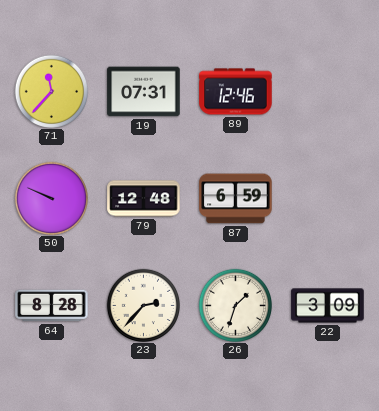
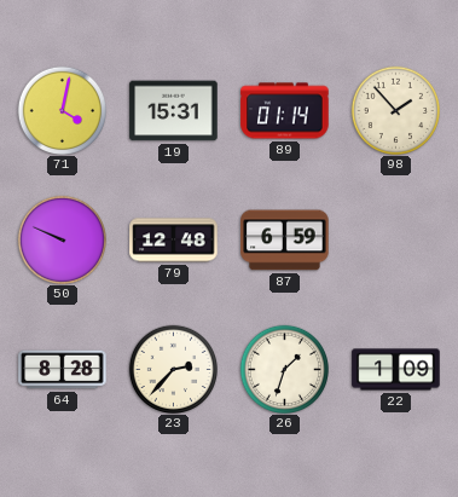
71: 11:37 -> 4:02 (62, 110)
19: 07:31 -> 15:31 (174, 111)
89: 12:46 -> 01:14 (285, 111)
98: none -> 1:53 (395, 110)
22: 3:09 -> 1:09 (396, 370)
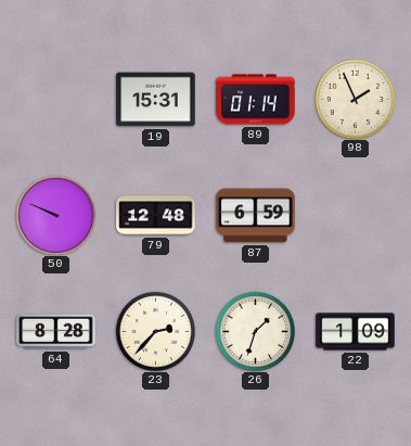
71: 4:02 -> none (62, 110)
98: 1:53 -> 1:56 (355, 99)
